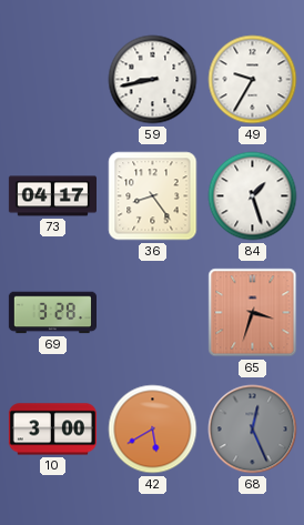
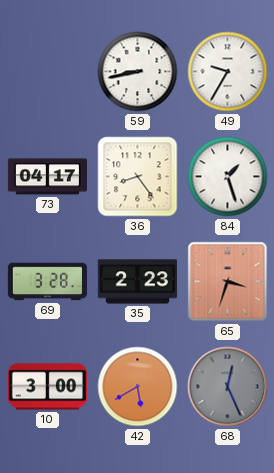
35: none -> 2:23 (137, 282)
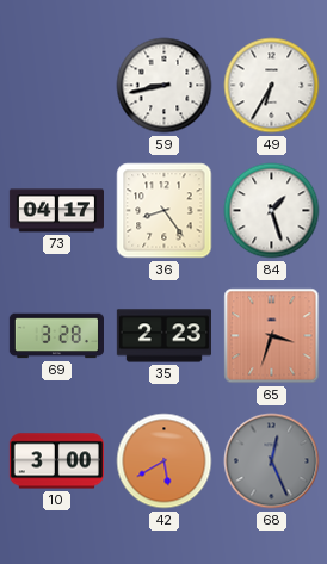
49: 9:35 -> 6:35 (272, 86)
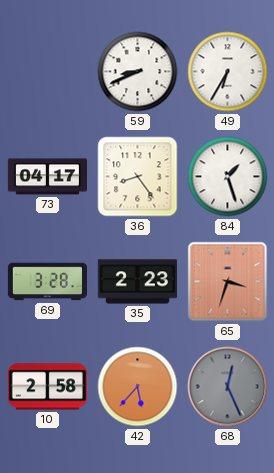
59: 8:43 -> 8:41 (138, 72)
10: 3:00 -> 2:58 (47, 387)
42: 5:40 -> 5:37 (138, 387)
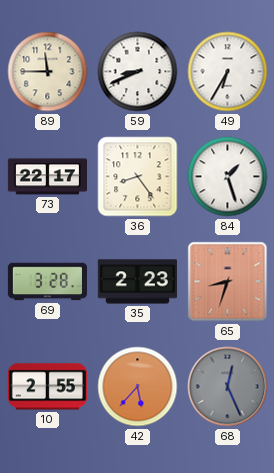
89: none -> 11:45 (48, 72)
73: 04:17 -> 22:17 (47, 177)
65: 3:33 -> 8:33 (228, 282)
10: 2:58 -> 2:55 (47, 387)
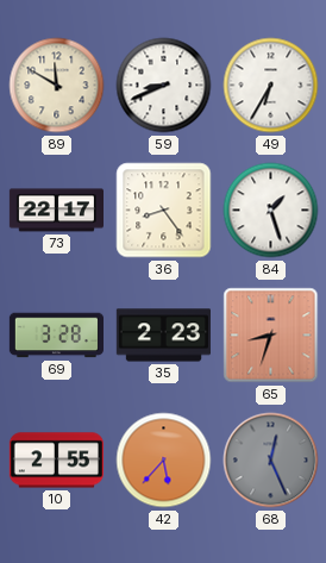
89: 11:45 -> 11:50 (57, 86)
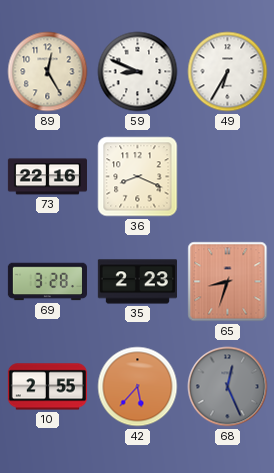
89: 11:50 -> 12:25 (48, 72)
59: 8:41 -> 8:49 (138, 72)
73: 22:17 -> 22:16 (47, 177)
36: 8:24 -> 8:19 (138, 177)
84: 1:27 -> none (271, 211)
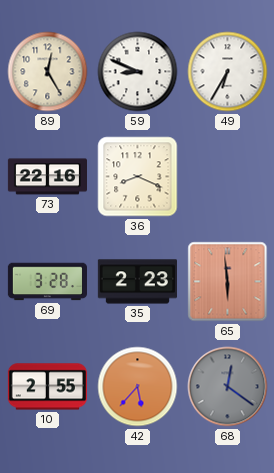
65: 8:33 -> 5:59 (228, 282)
68: 12:26 -> 12:21 (228, 387)
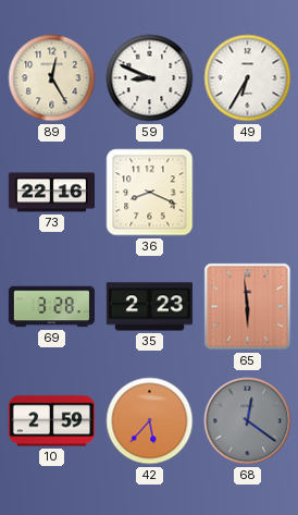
10: 2:55 -> 2:59 (51, 421)
